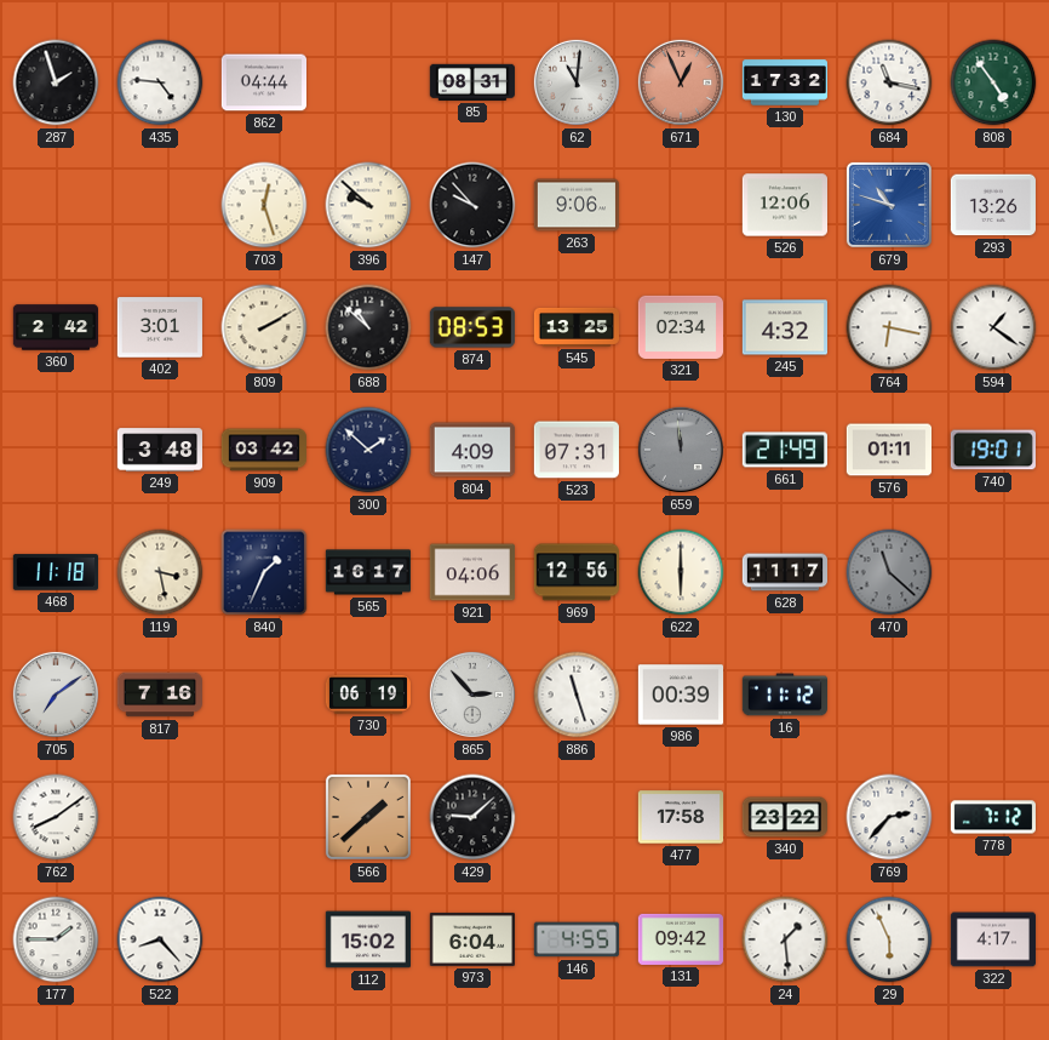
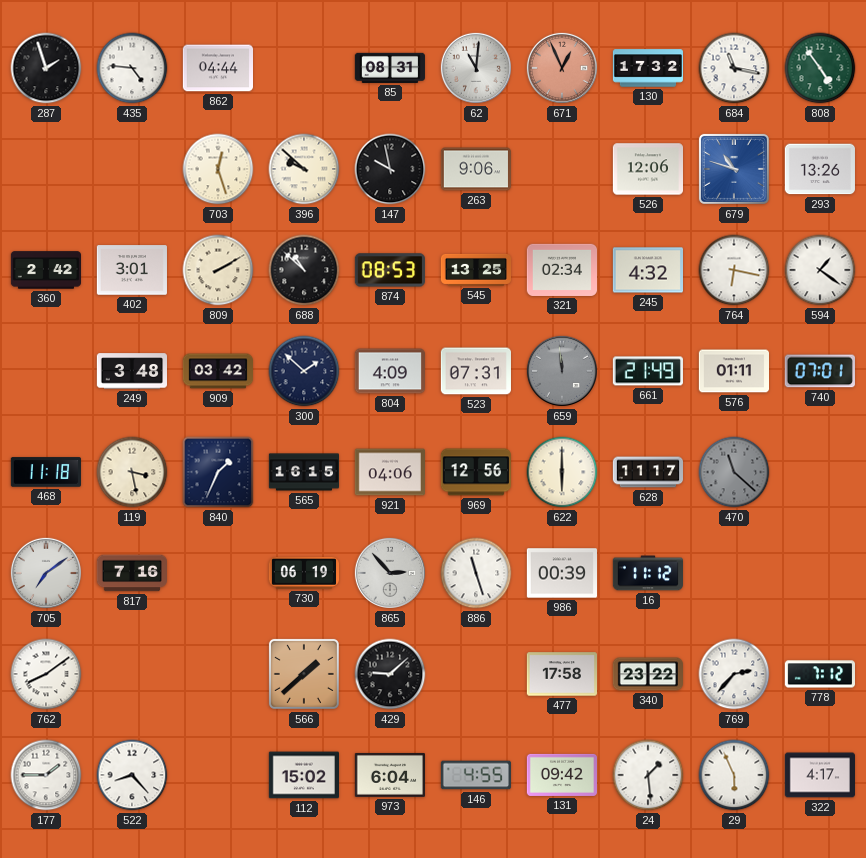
147: 9:53 -> 9:58 (390, 169)
740: 19:01 -> 07:01 (820, 371)
565: 16:17 -> 16:15 (303, 472)
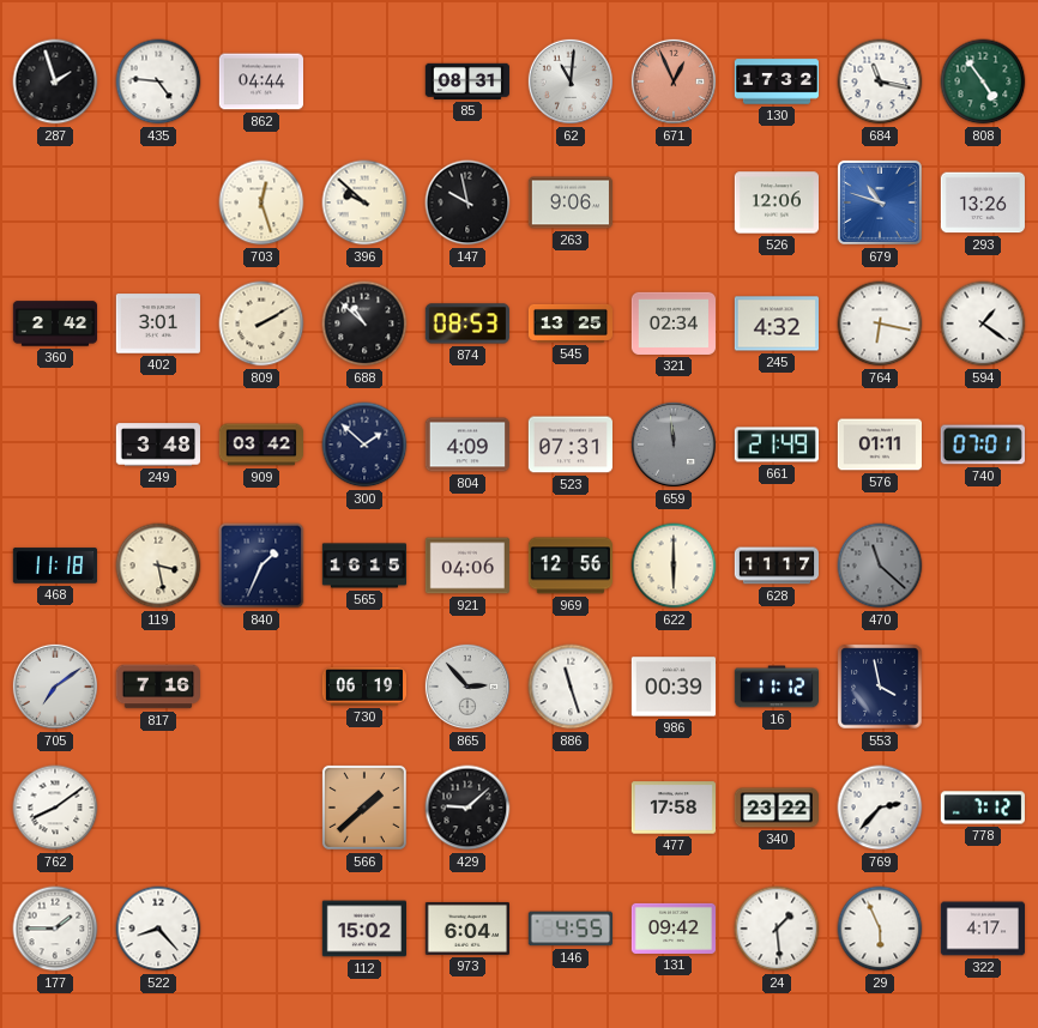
553: none -> 3:58 (880, 687)
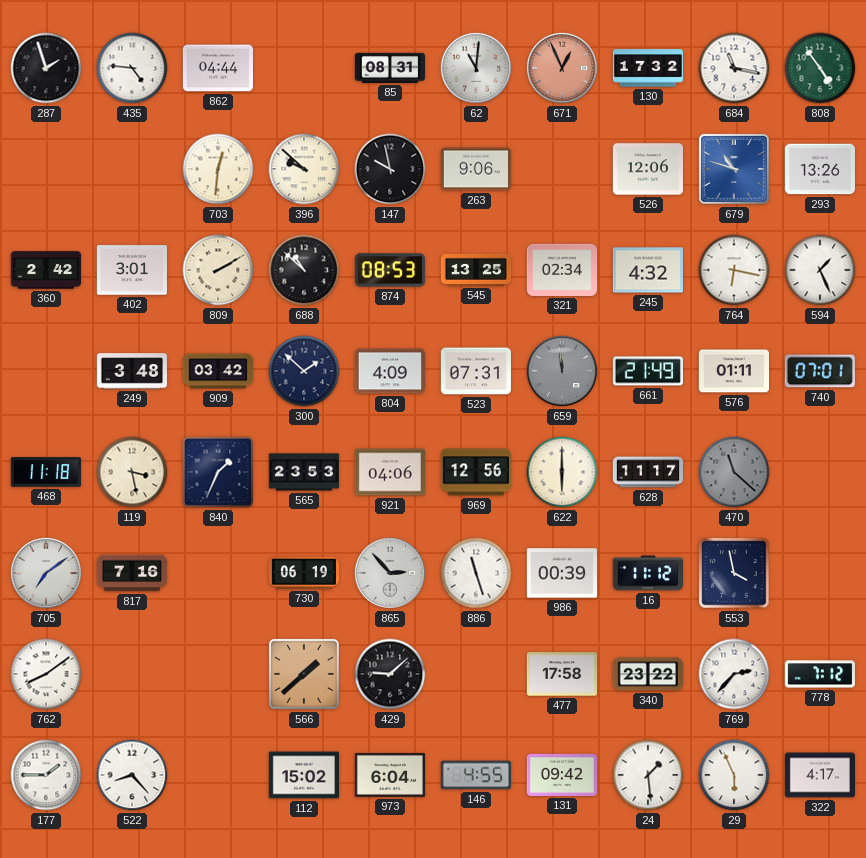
703: 12:27 -> 12:31 (218, 169)
594: 1:21 -> 1:26 (820, 270)
565: 16:15 -> 23:53 (303, 472)
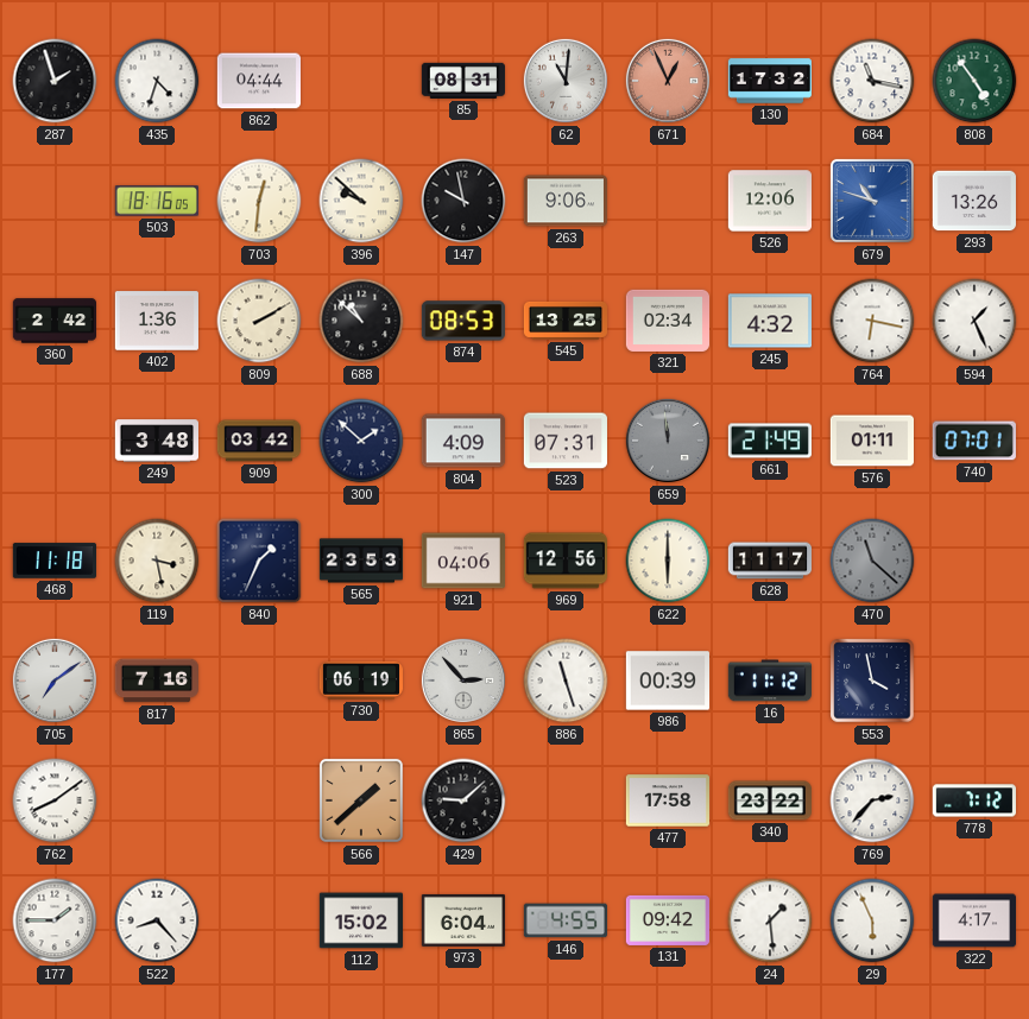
435: 4:46 -> 4:33 (157, 81)
503: none -> 18:16 (157, 201)
402: 3:01 -> 1:36 (157, 321)
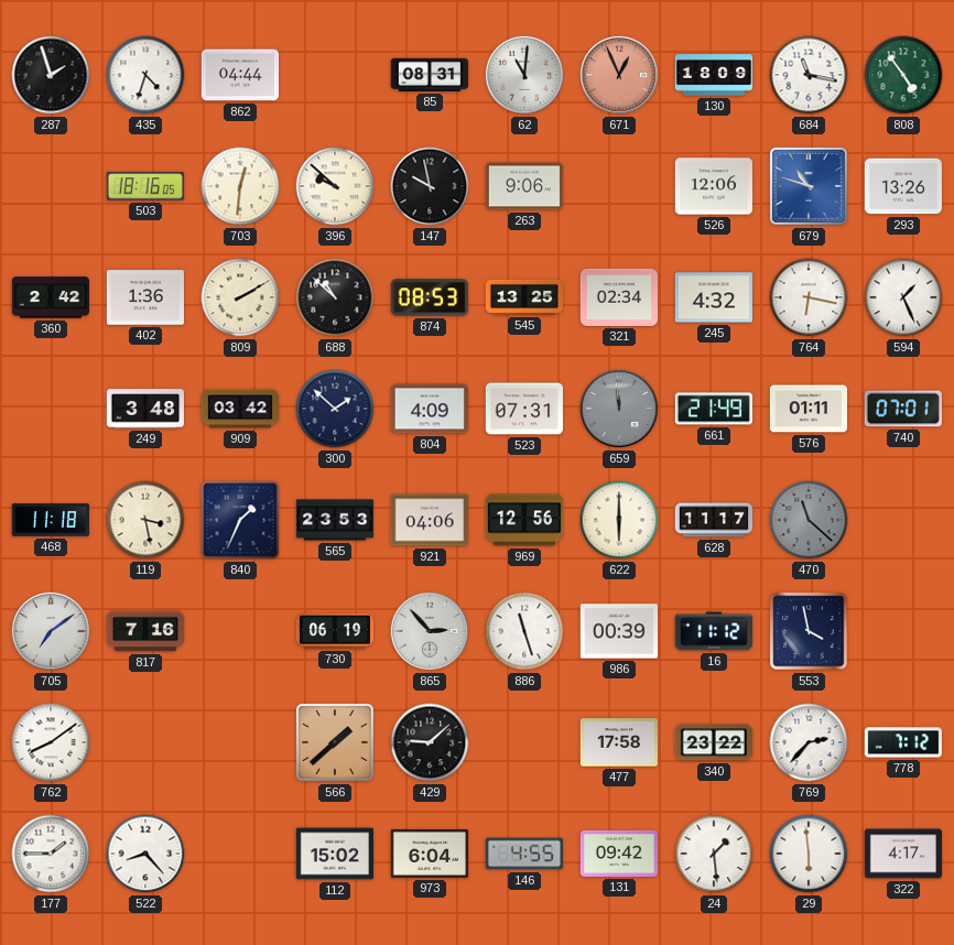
130: 17:32 -> 18:09 (713, 75)
29: 5:56 -> 5:59 (809, 854)
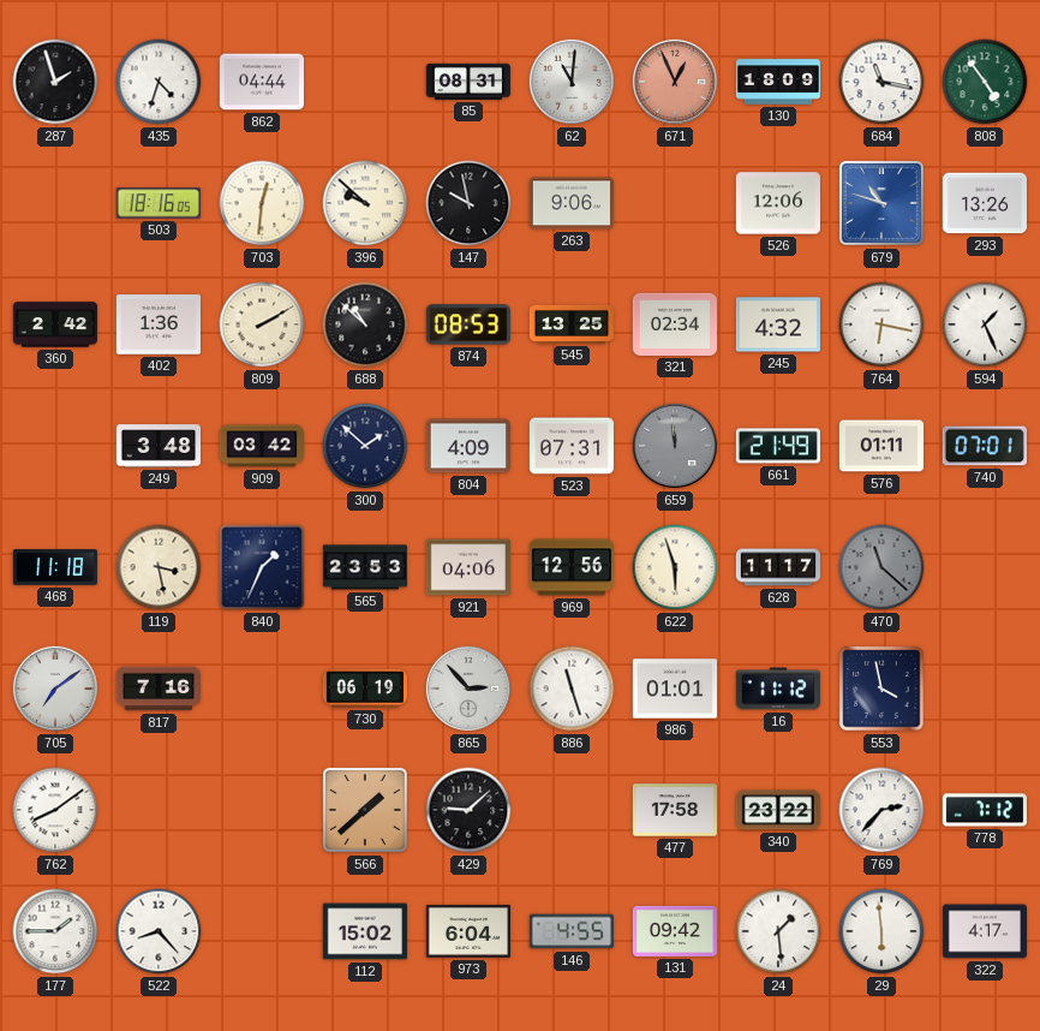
622: 6:00 -> 5:57 (675, 567)
986: 00:39 -> 01:01 (674, 689)
